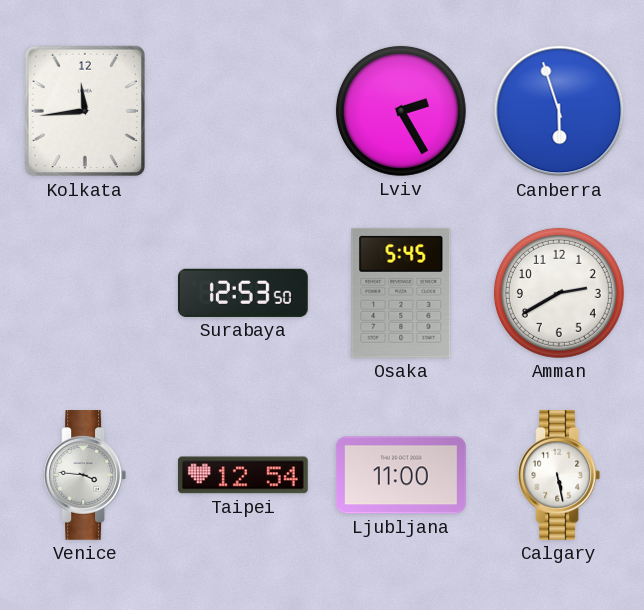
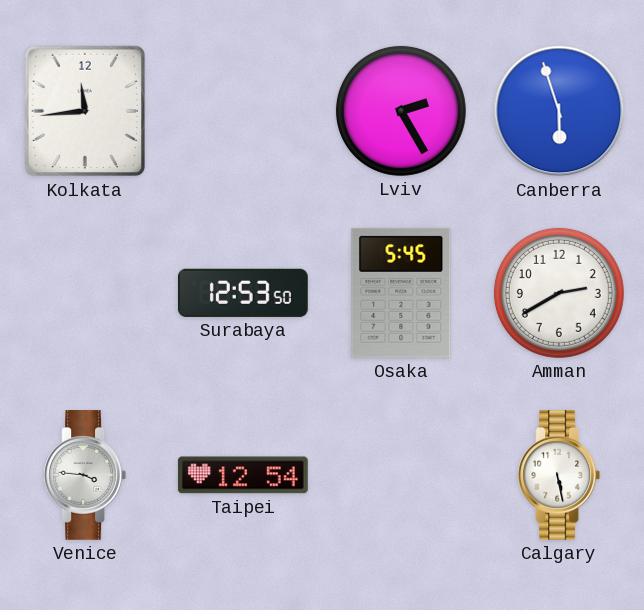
Ljubljana: 11:00 -> none (401, 475)
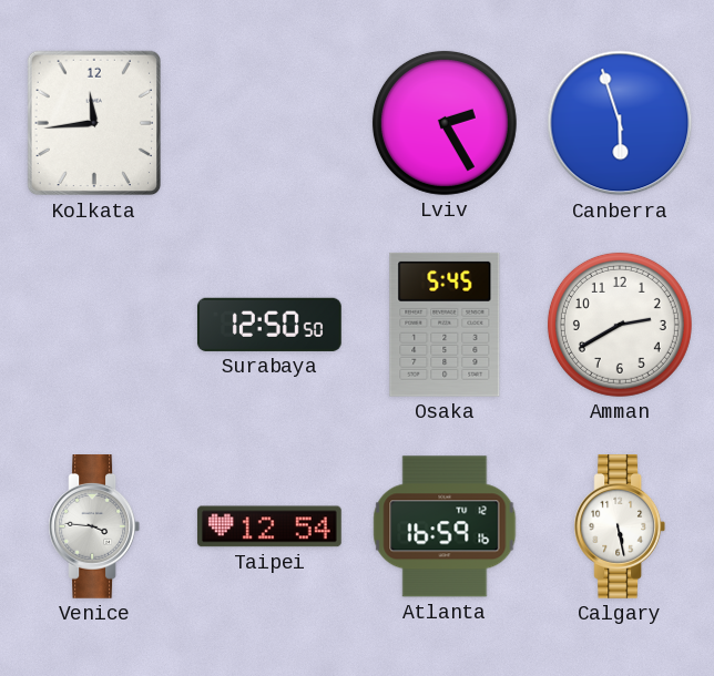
Surabaya: 12:53 -> 12:50 (269, 325)
Atlanta: none -> 16:59 (445, 526)
